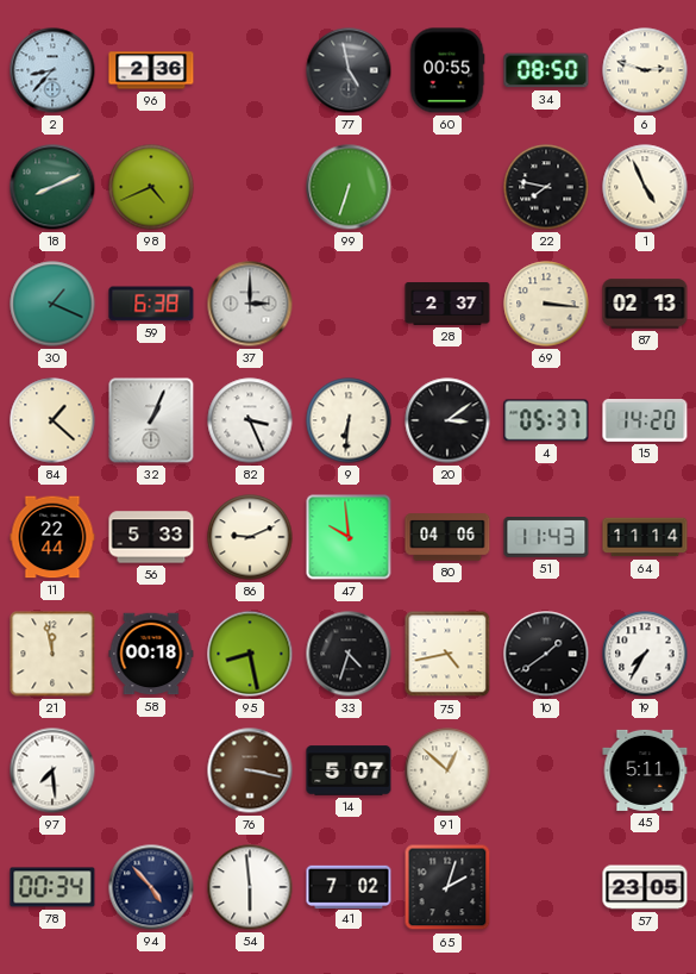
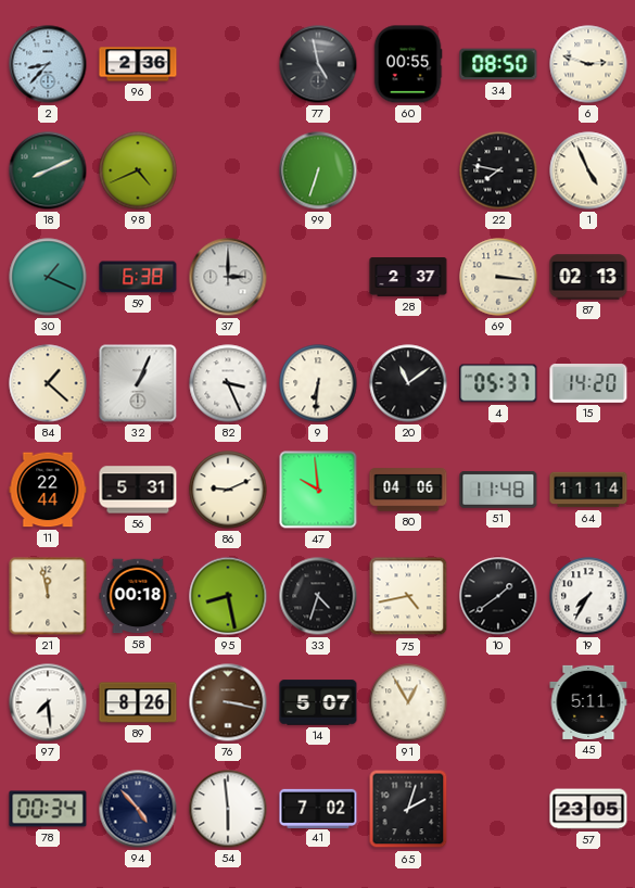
20: 3:09 -> 11:09 (408, 383)
56: 5:33 -> 5:31 (138, 490)
51: 11:43 -> 11:48 (498, 491)
89: none -> 8:26 (138, 702)
91: 12:52 -> 12:55 (408, 702)
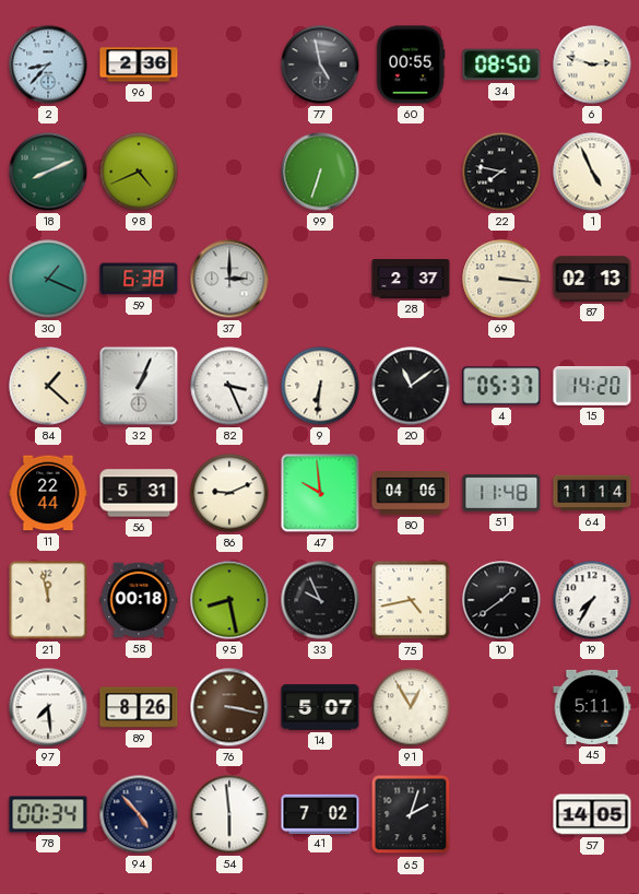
33: 4:33 -> 9:56 (320, 600)
57: 23:05 -> 14:05 (592, 814)
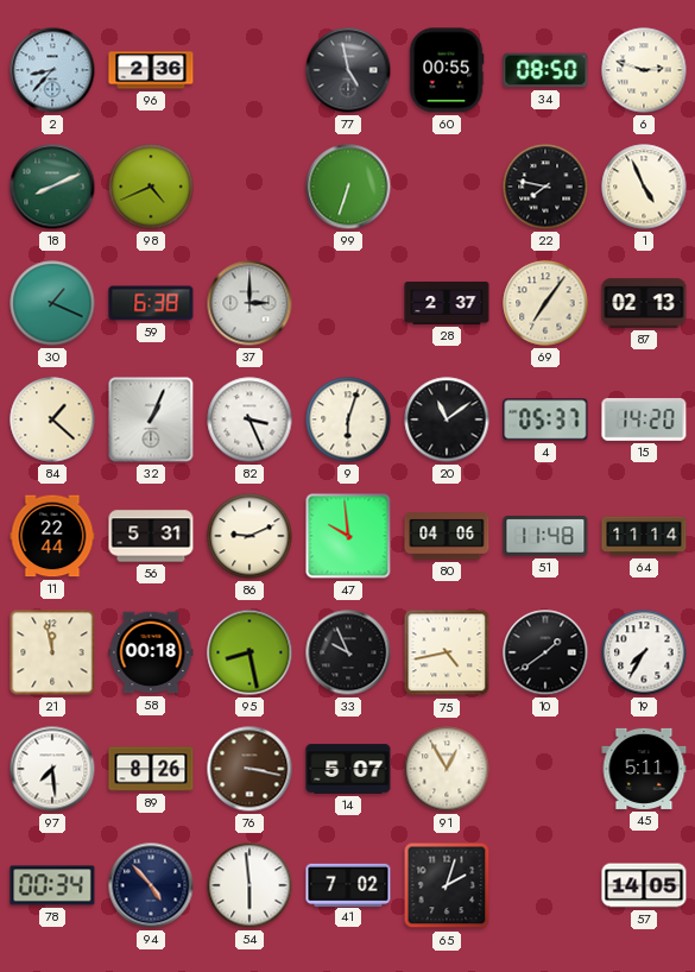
69: 3:16 -> 7:06 (545, 303)
9: 6:31 -> 6:03 (348, 419)
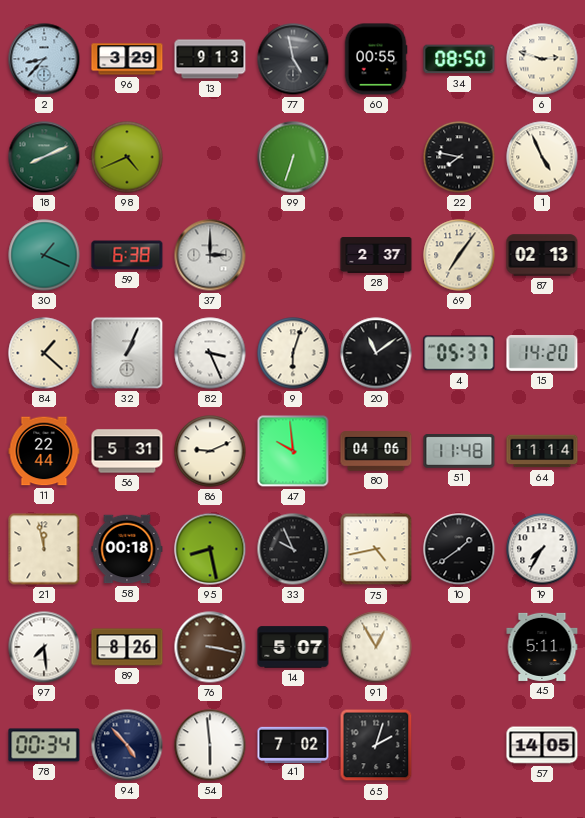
96: 2:36 -> 3:29 (127, 59)
13: none -> 9:13 (210, 59)
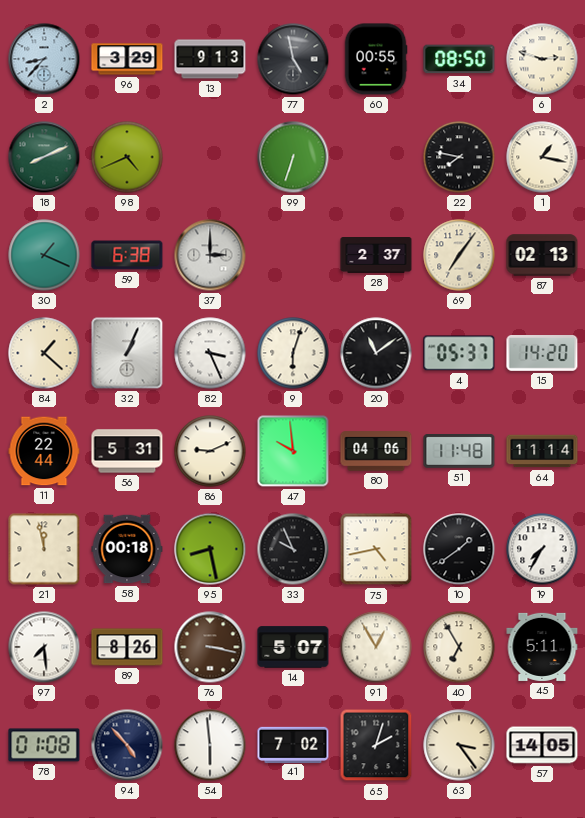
1: 4:56 -> 1:17 (542, 157)
40: none -> 6:55 (459, 647)
78: 00:34 -> 01:08 (44, 745)
63: none -> 3:24 (459, 745)
